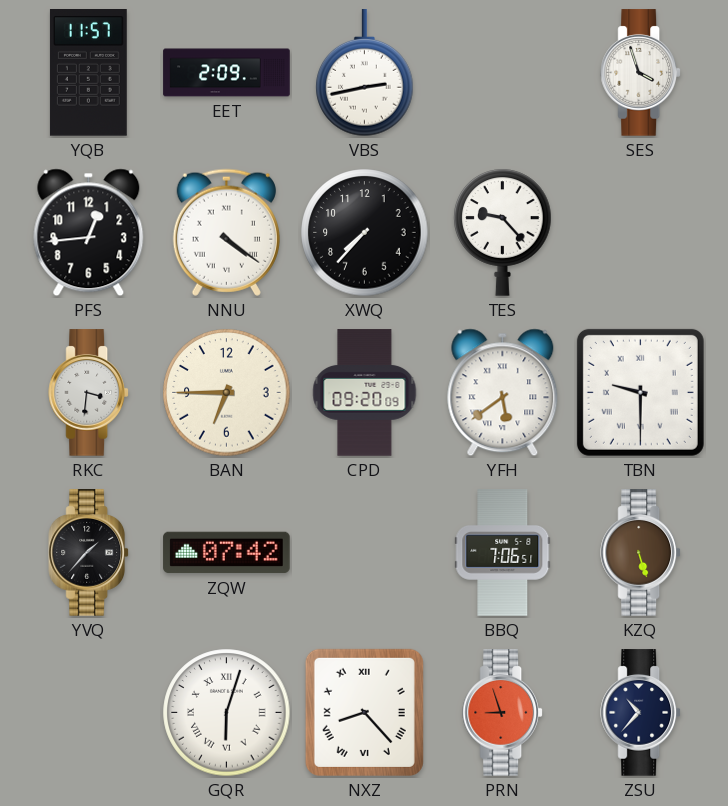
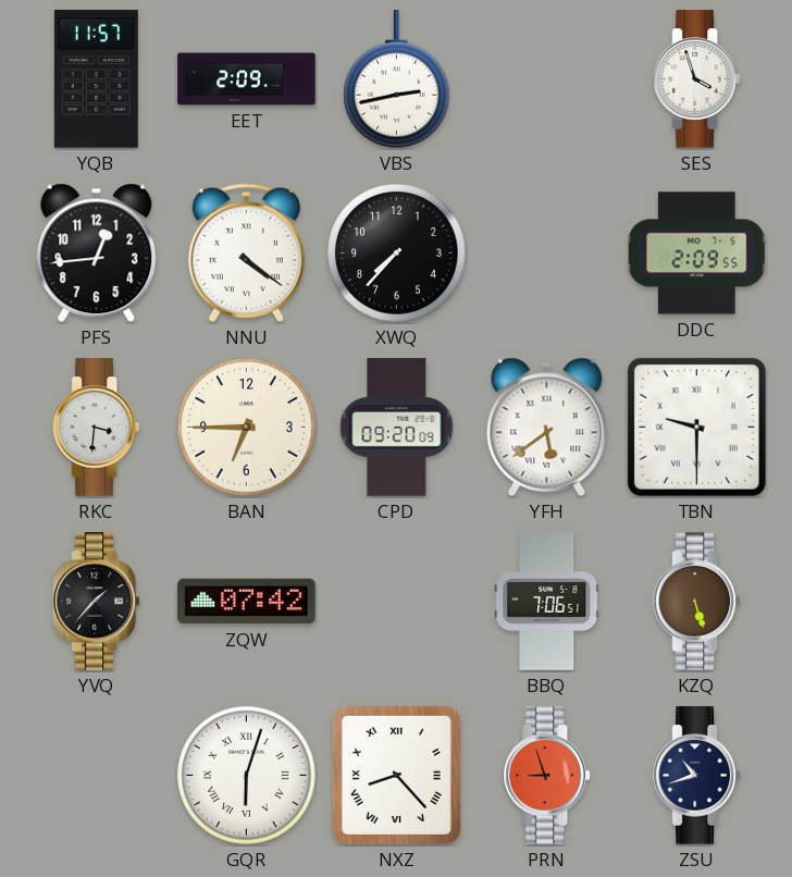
TES: 9:23 -> none (503, 232)
DDC: none -> 2:09 (697, 254)
ZSU: 10:37 -> 10:42 (697, 776)
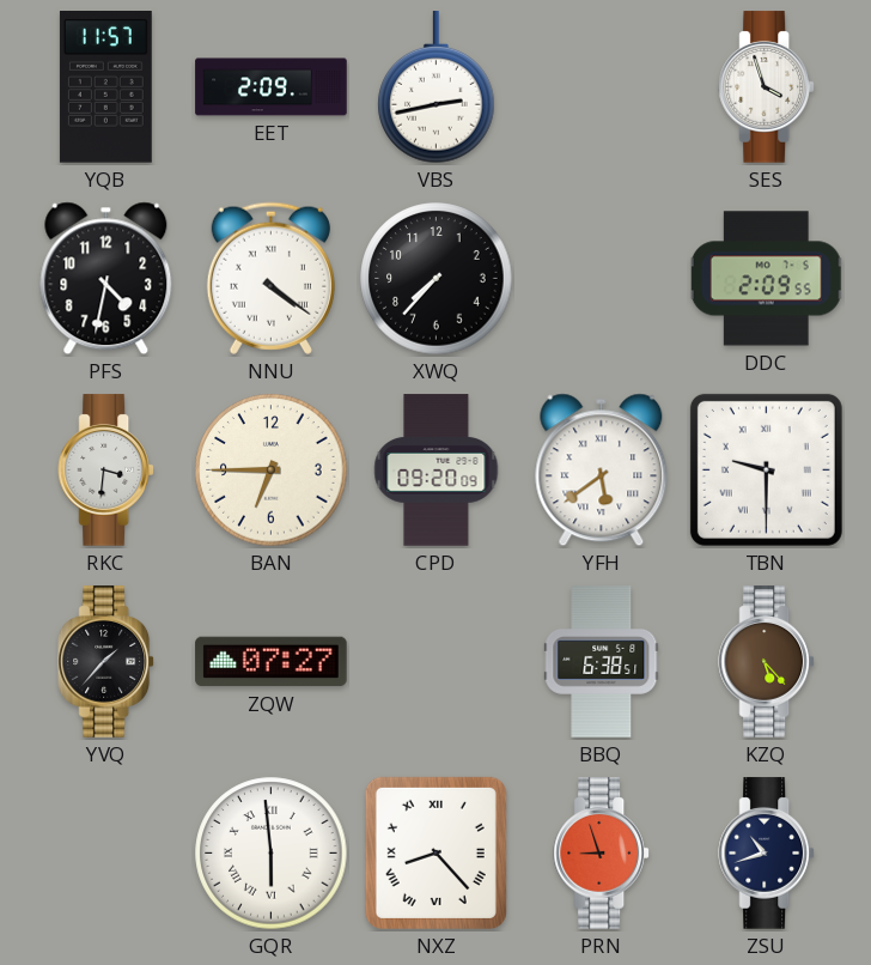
PFS: 12:44 -> 4:32 (106, 279)
ZQW: 07:42 -> 07:27 (272, 662)
BBQ: 7:06 -> 6:38 (602, 662)
KZQ: 5:27 -> 5:23 (767, 662)
GQR: 6:03 -> 5:59 (272, 854)
